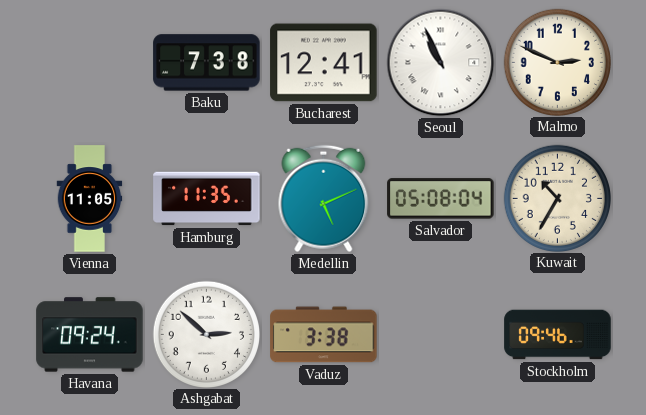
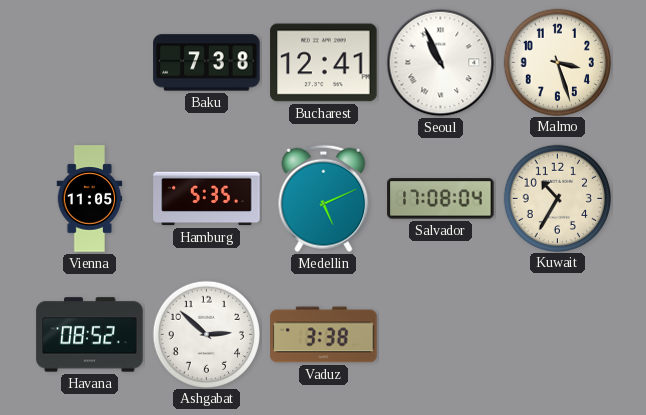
Malmo: 2:49 -> 3:27 (557, 62)
Hamburg: 11:35 -> 5:35 (207, 199)
Salvador: 05:08 -> 17:08 (441, 199)
Havana: 09:24 -> 08:52 (90, 335)
Stockholm: 09:46 -> none (558, 335)
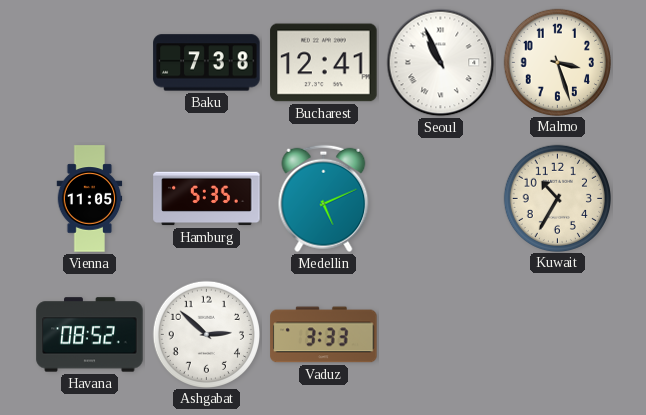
Salvador: 17:08 -> none (441, 199)
Vaduz: 3:38 -> 3:33 (324, 335)
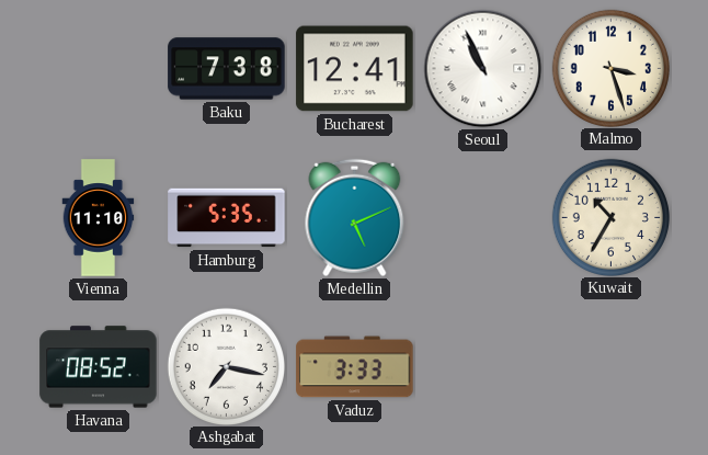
Vienna: 11:05 -> 11:10 (99, 218)
Ashgabat: 2:52 -> 7:17 (226, 366)
